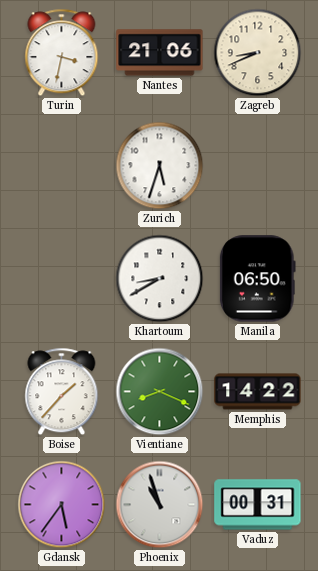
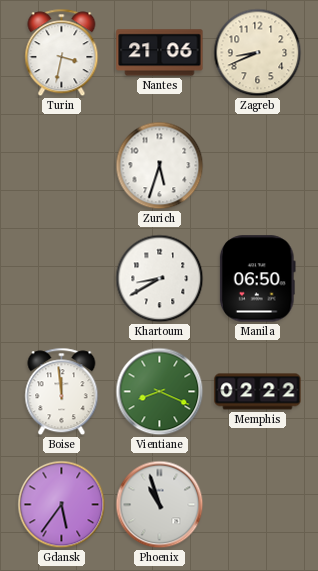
Boise: 1:37 -> 11:59 (62, 392)
Memphis: 14:22 -> 02:22 (258, 392)
Vaduz: 00:31 -> none (258, 505)
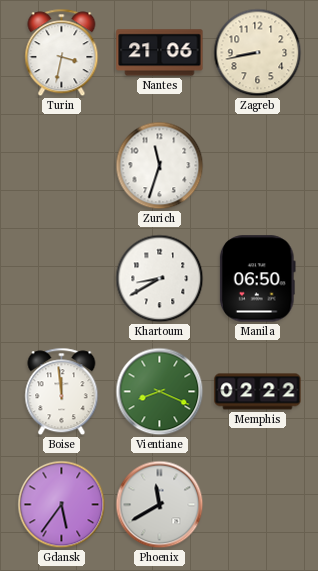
Zagreb: 8:41 -> 8:43 (258, 53)
Zurich: 5:33 -> 11:33 (160, 166)
Phoenix: 10:57 -> 11:40 (160, 505)
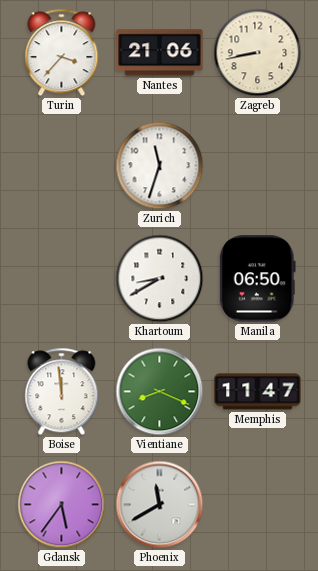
Turin: 3:32 -> 3:37 (62, 53)
Memphis: 02:22 -> 11:47 (258, 392)
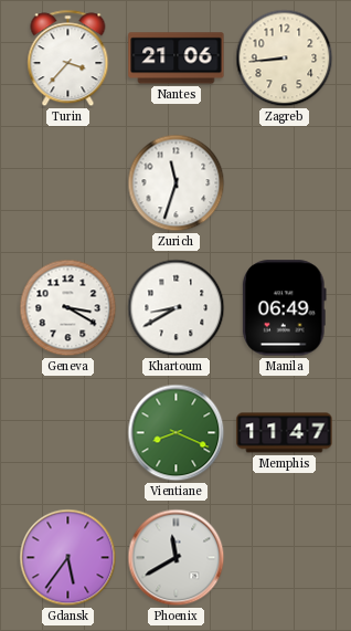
Zagreb: 8:43 -> 8:44 (285, 59)
Geneva: none -> 3:20 (68, 308)
Manila: 06:50 -> 06:49 (284, 308)
Boise: 11:59 -> none (62, 392)
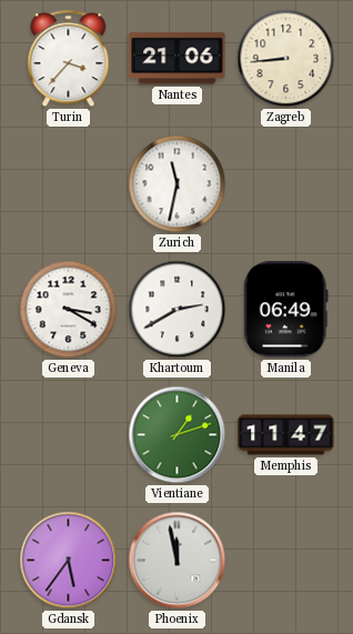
Zurich: 11:33 -> 11:32 (178, 184)
Khartoum: 8:40 -> 2:40 (178, 310)
Vientiane: 8:19 -> 1:12 (178, 435)
Phoenix: 11:40 -> 11:58 (178, 561)
